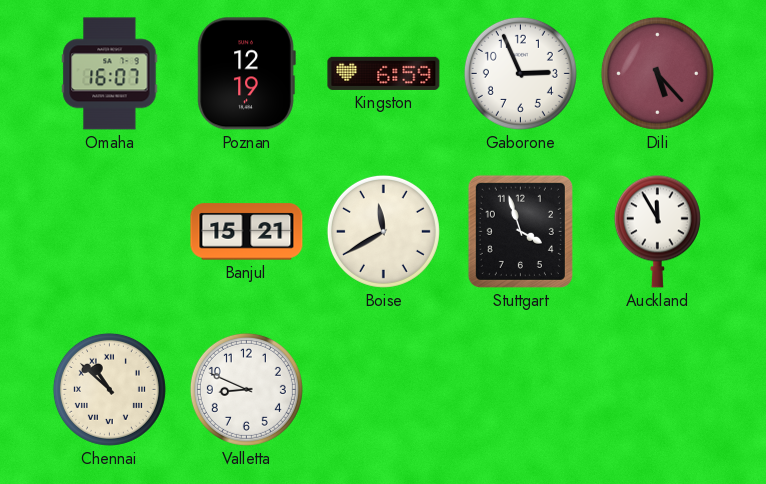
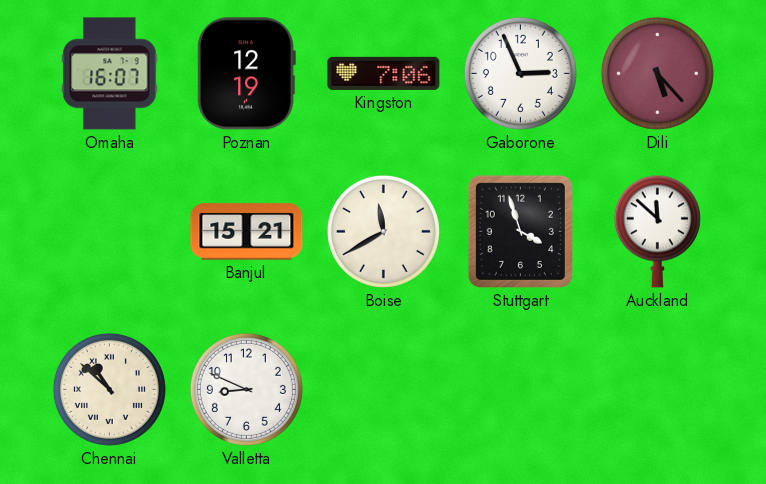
Kingston: 6:59 -> 7:06 (384, 73)
Auckland: 11:55 -> 11:52 (657, 231)
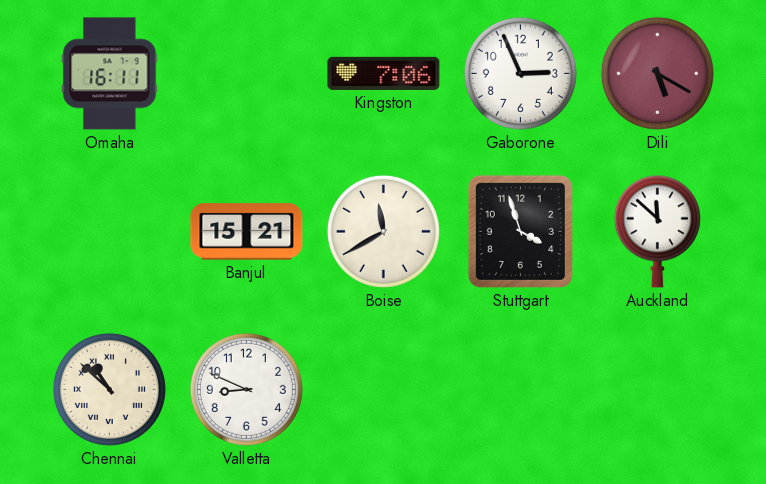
Omaha: 16:07 -> 16:11 (110, 74)
Poznan: 12:19 -> none (246, 74)
Dili: 5:23 -> 5:20 (657, 73)
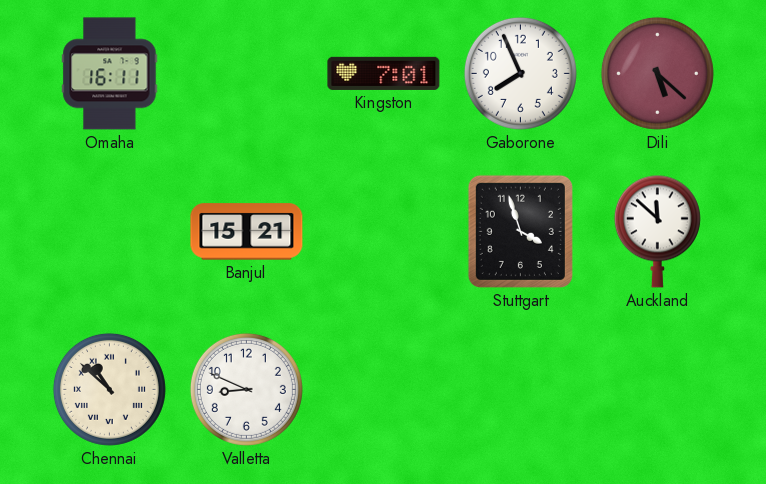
Kingston: 7:06 -> 7:01 (384, 73)
Gaborone: 2:56 -> 7:56 (520, 73)
Dili: 5:20 -> 5:22 (657, 73)
Boise: 11:40 -> none (383, 231)
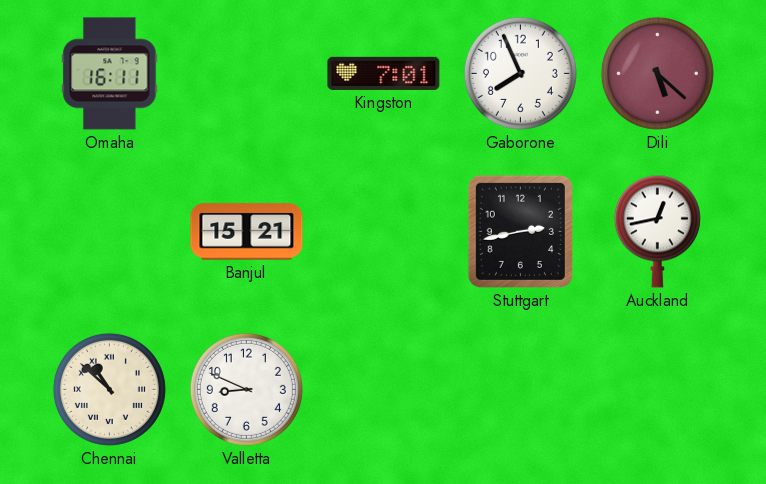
Stuttgart: 3:57 -> 2:43 (520, 231)
Auckland: 11:52 -> 12:43 (657, 231)
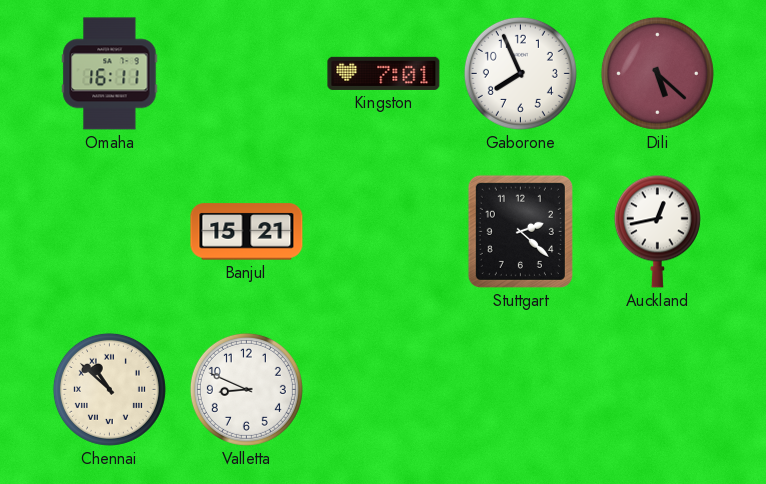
Stuttgart: 2:43 -> 2:22 (520, 231)
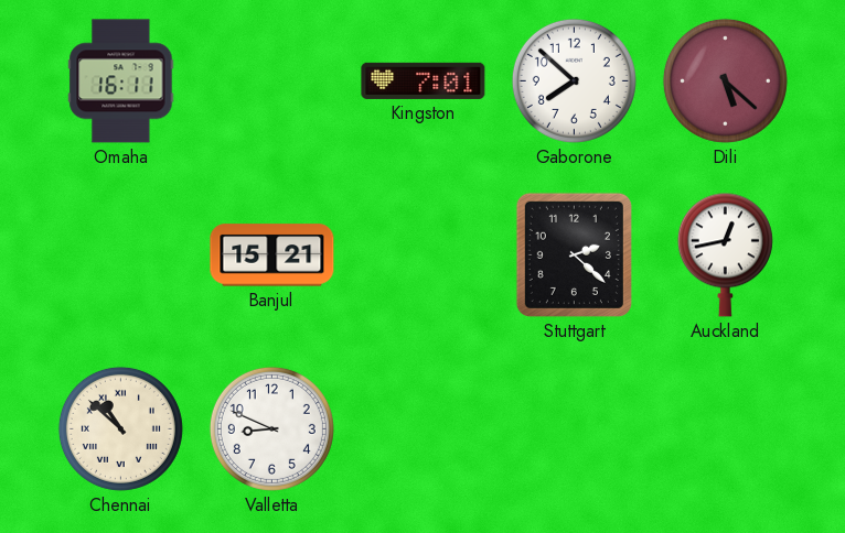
Gaborone: 7:56 -> 7:52 (574, 80)
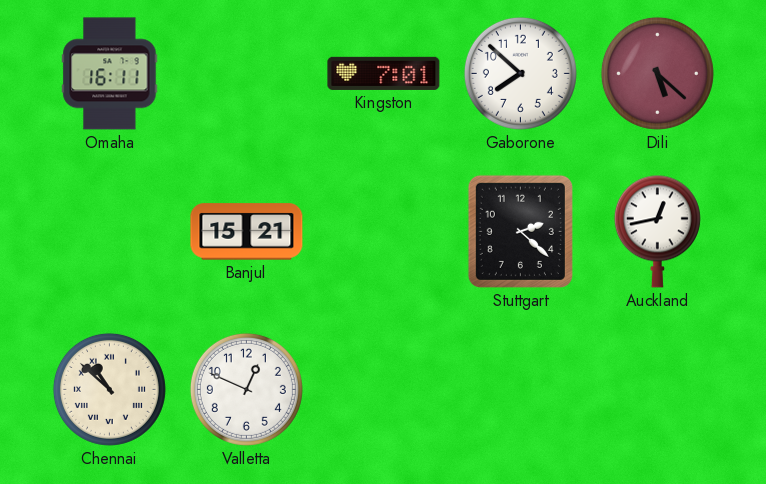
Valletta: 8:49 -> 12:49 (246, 389)
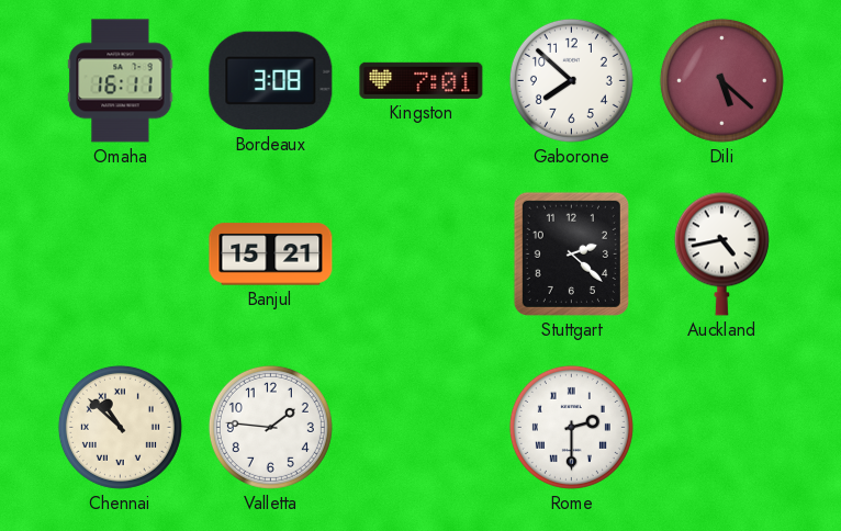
Bordeaux: none -> 3:08 (271, 81)
Auckland: 12:43 -> 4:43 (721, 253)
Valletta: 12:49 -> 1:46 (270, 427)
Rome: none -> 2:30 (571, 427)
